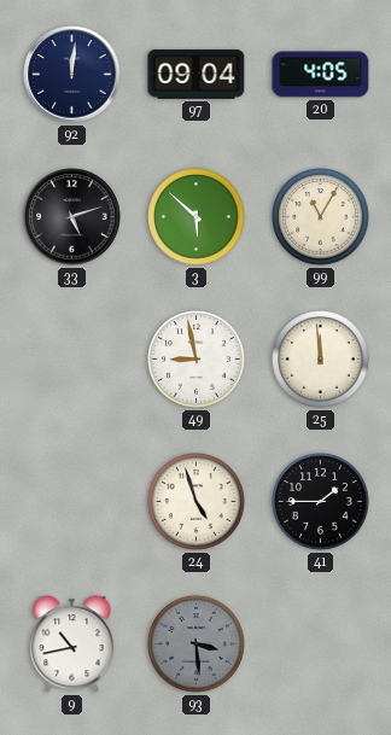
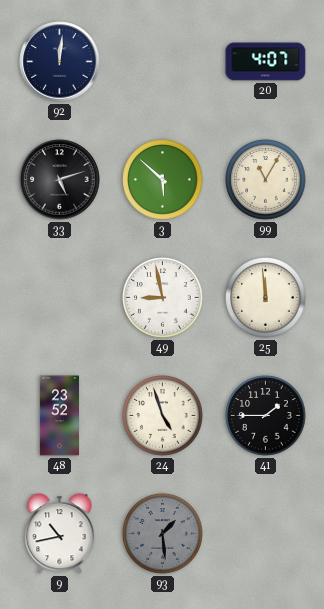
97: 09:04 -> none (197, 75)
20: 4:05 -> 4:07 (266, 62)
48: none -> 23:52 (59, 416)
93: 3:29 -> 1:29 (163, 534)
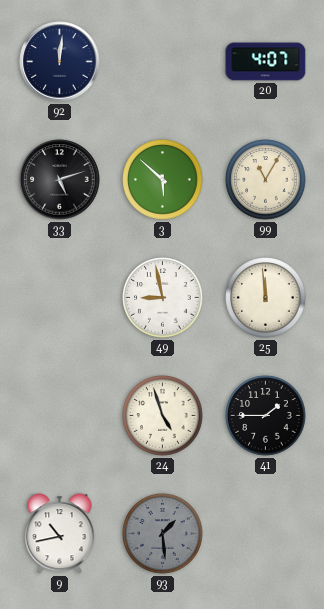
48: 23:52 -> none (59, 416)
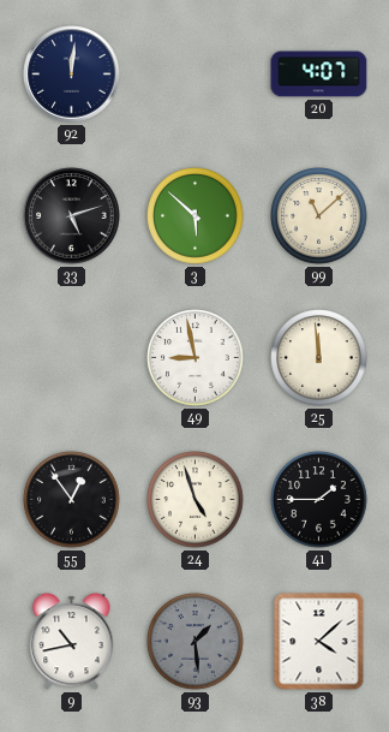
99: 11:05 -> 11:08 (319, 216)
55: none -> 12:54 (72, 500)
38: none -> 4:08 (319, 642)
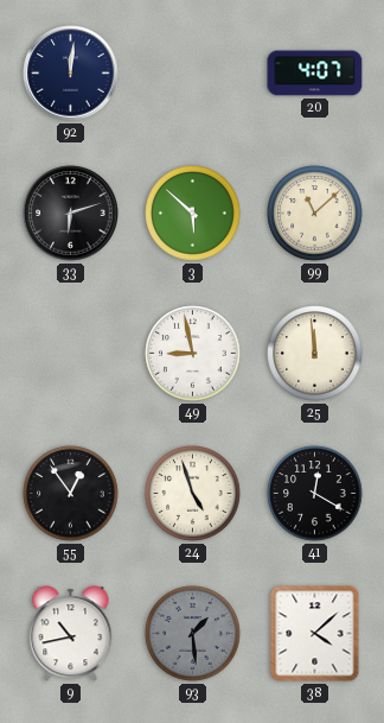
33: 5:12 -> 6:12 (71, 214)
41: 1:45 -> 12:20 (315, 494)
